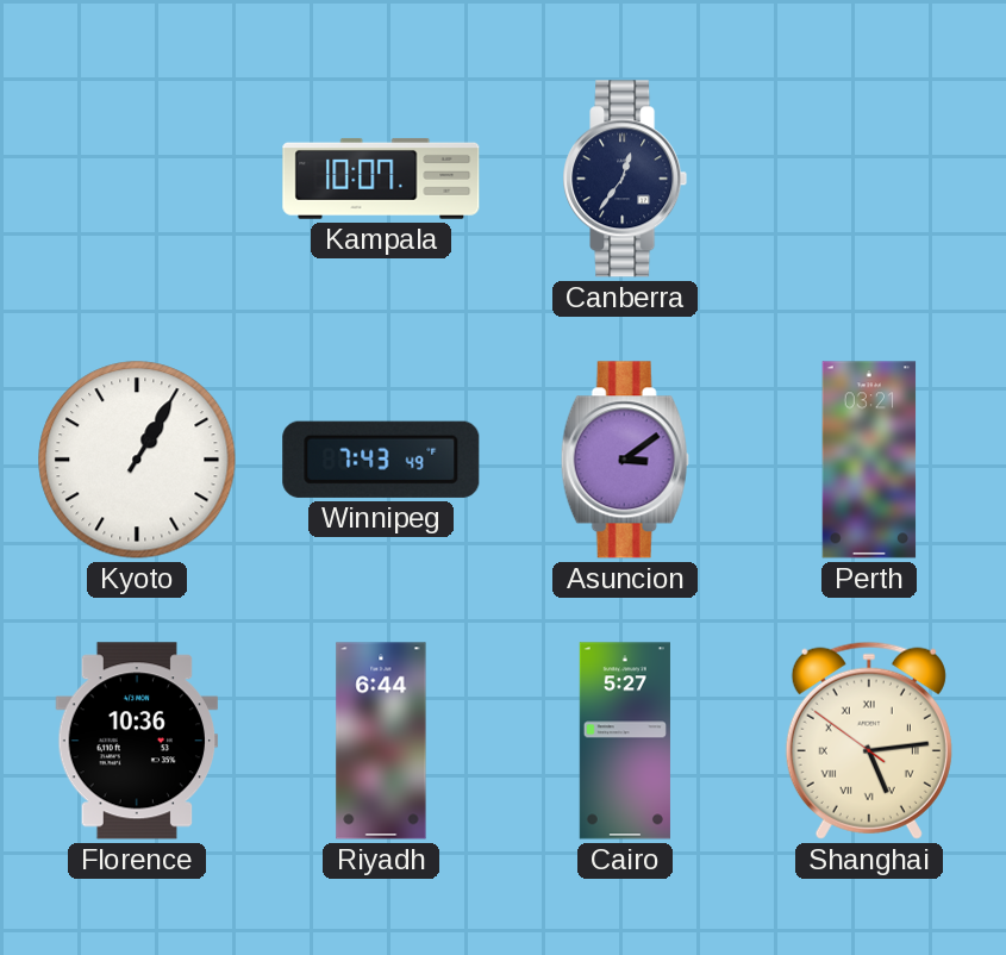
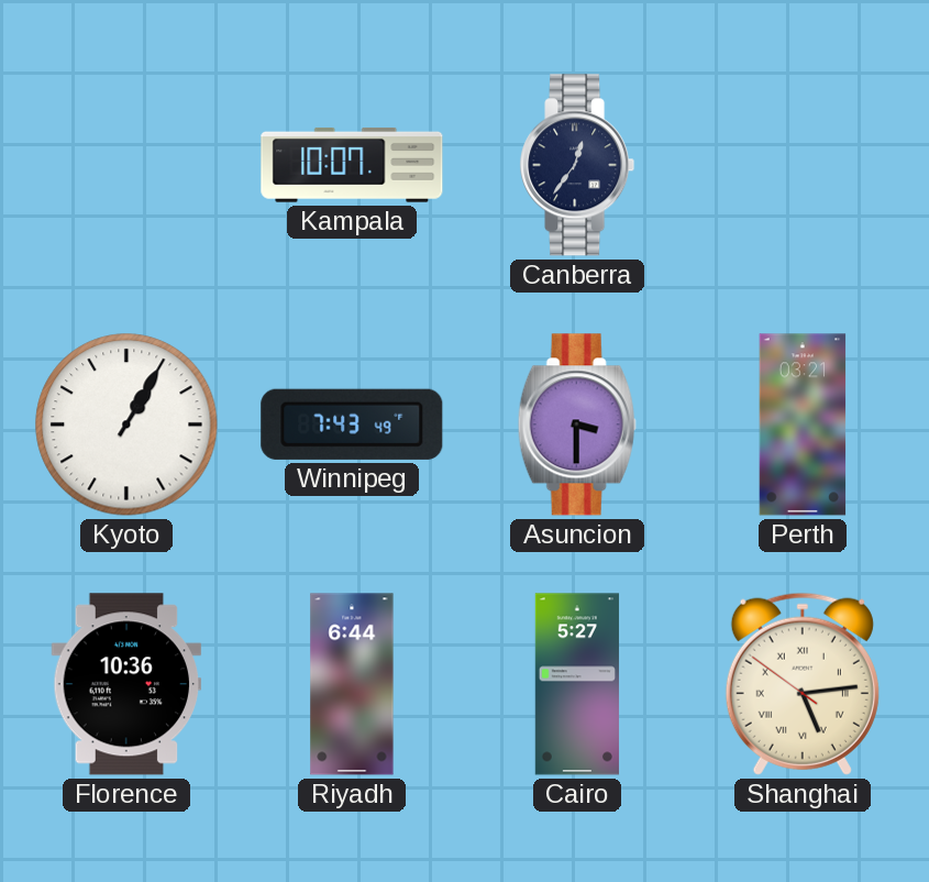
Asuncion: 3:09 -> 3:30 (577, 425)
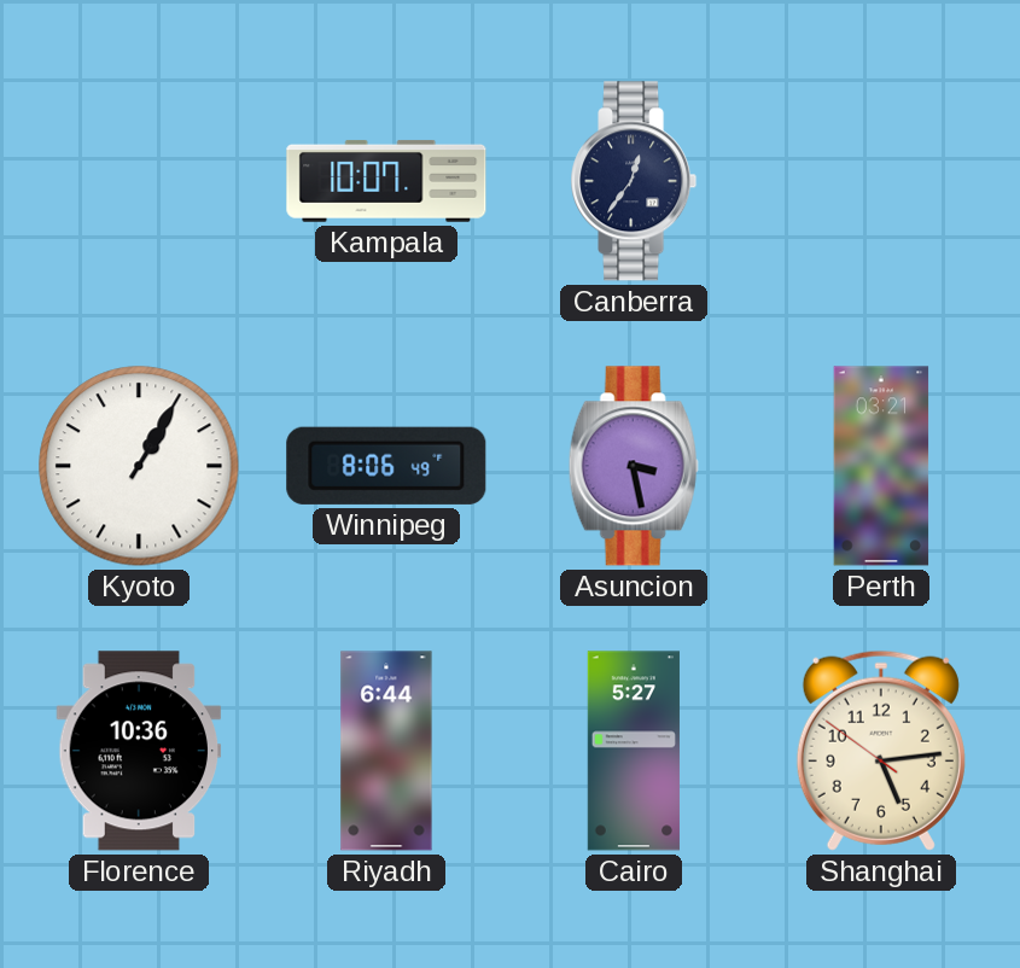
Winnipeg: 7:43 -> 8:06 (386, 466)
Asuncion: 3:30 -> 3:28 (634, 466)
Shanghai numerals: Roman -> Arabic (881, 751)
